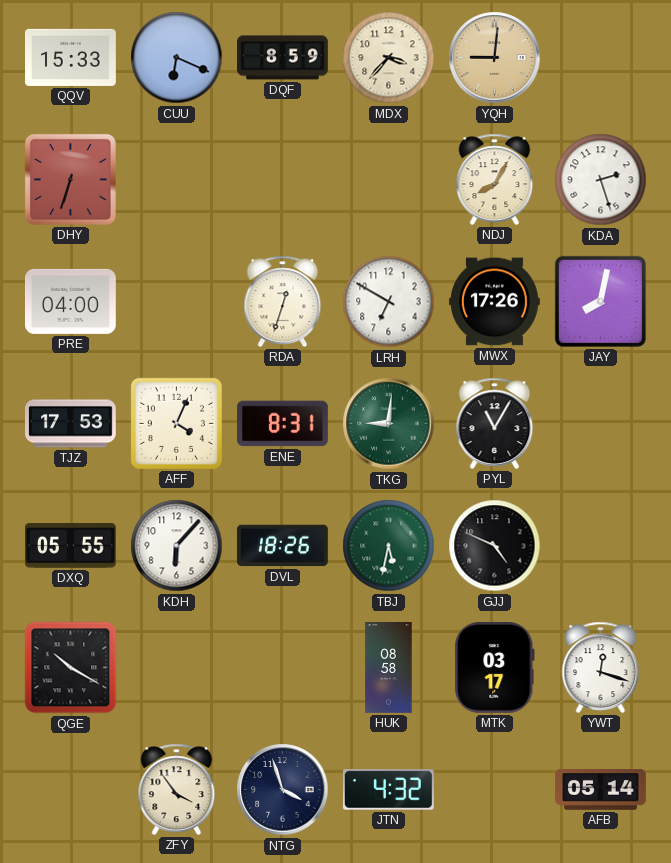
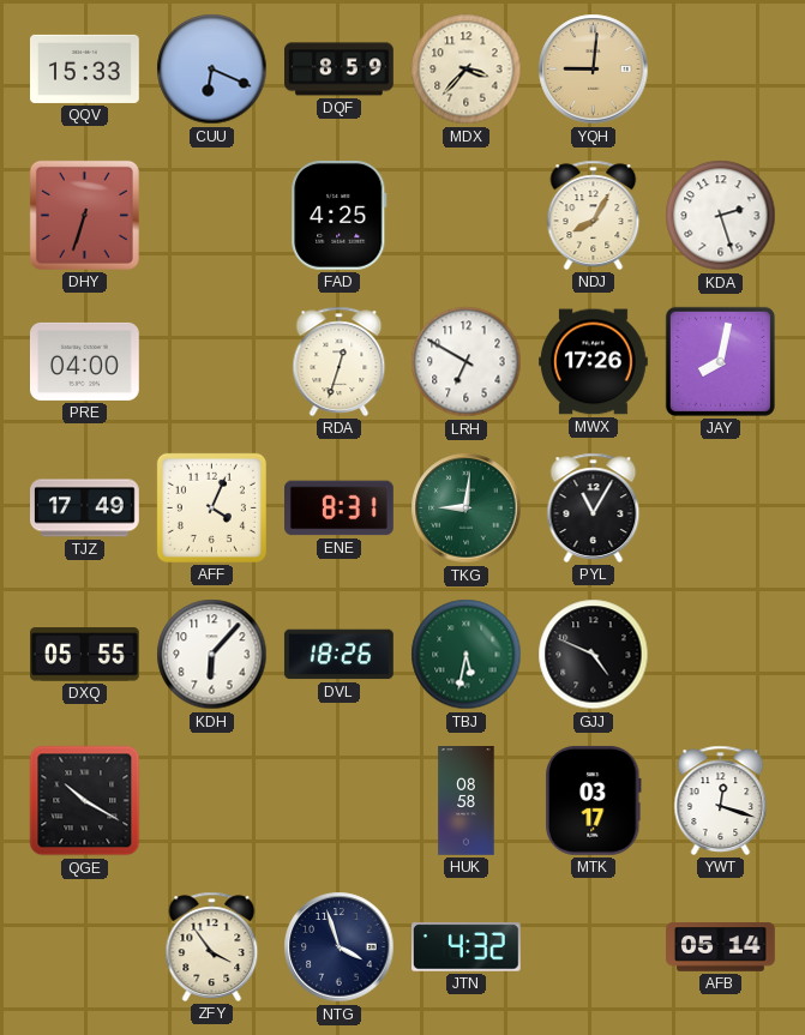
FAD: none -> 4:25 (340, 215)
TJZ: 17:53 -> 17:49 (85, 509)
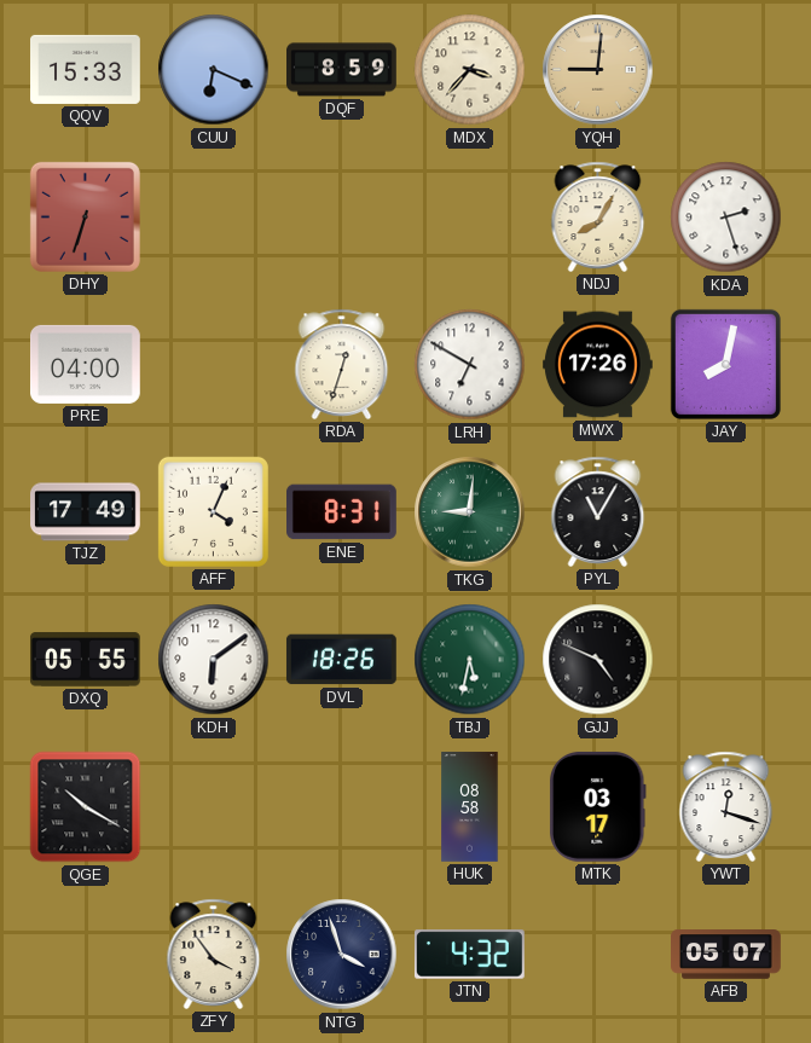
FAD: 4:25 -> none (340, 215)
KDH: 6:07 -> 6:09 (214, 660)
AFB: 05:14 -> 05:07 (726, 955)
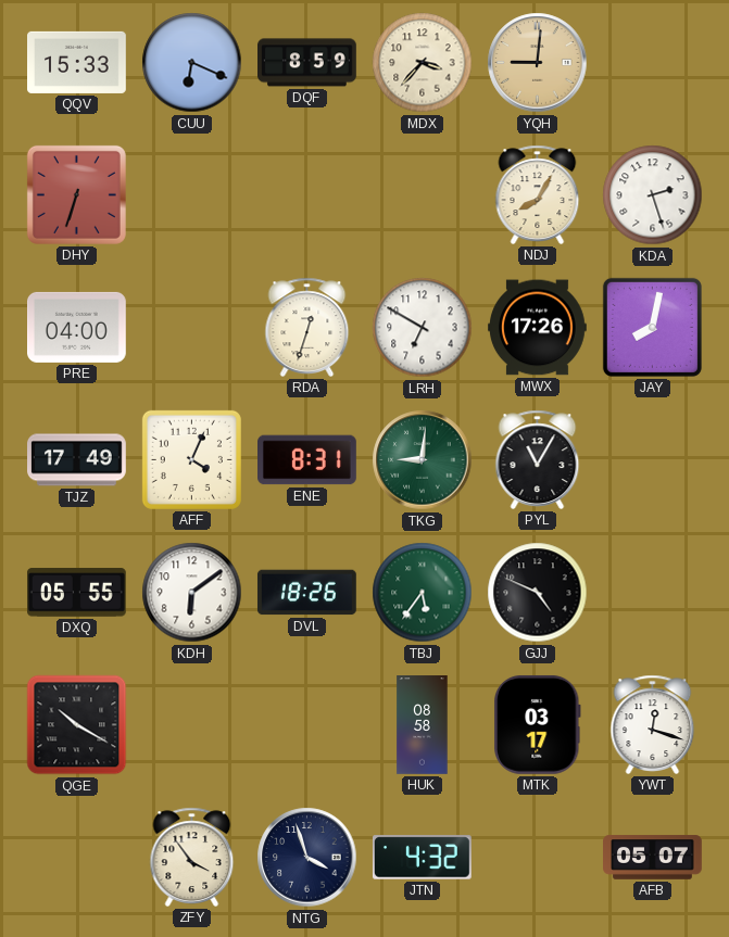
TBJ: 5:32 -> 5:36 (423, 593)
